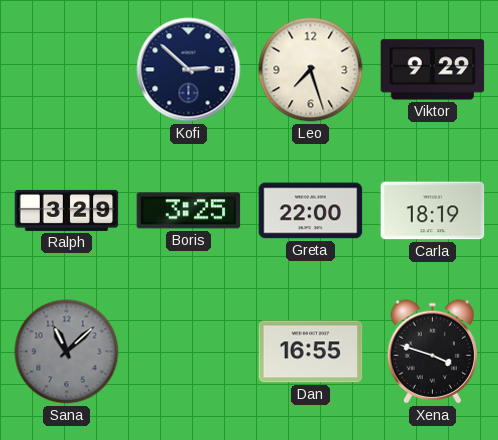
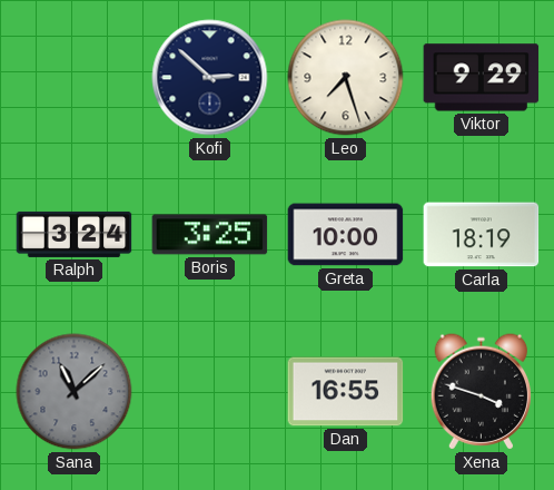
Ralph: 3:29 -> 3:24 (75, 234)
Greta: 22:00 -> 10:00 (346, 235)
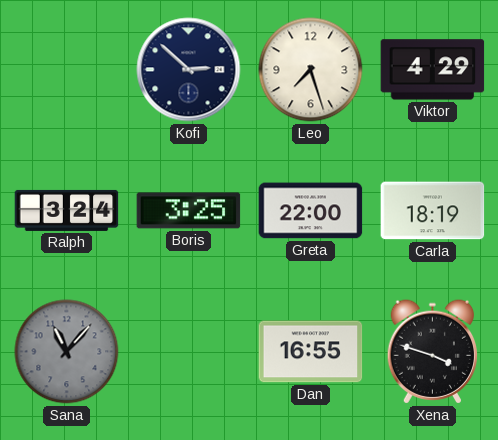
Viktor: 9:29 -> 4:29 (433, 70)
Greta: 10:00 -> 22:00 (311, 211)
Sana: 11:08 -> 11:07 (67, 352)
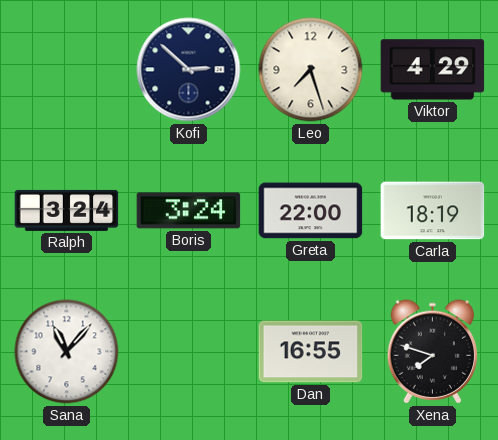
Boris: 3:25 -> 3:24 (189, 211)
Sana dial: grey -> white (67, 352)
Xena: 3:48 -> 7:48 (432, 352)
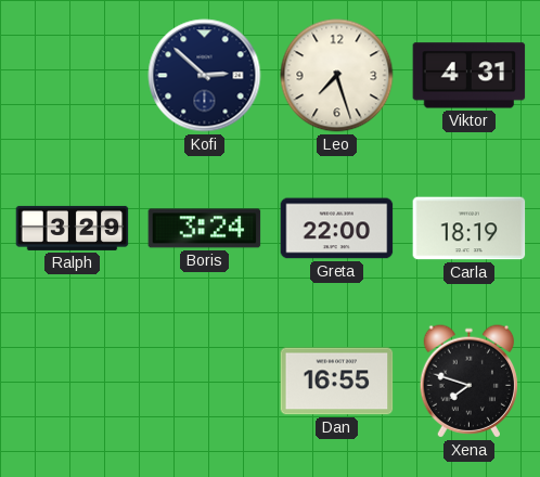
Viktor: 4:29 -> 4:31 (470, 76)
Ralph: 3:24 -> 3:29 (73, 228)
Sana: 11:07 -> none (67, 352)
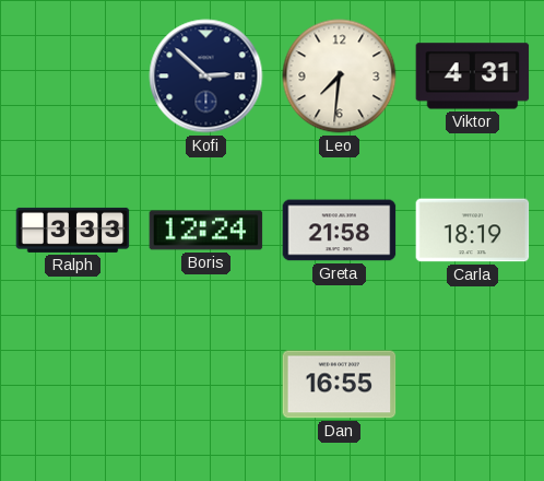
Leo: 7:27 -> 7:31 (340, 77)
Ralph: 3:29 -> 3:33 (73, 230)
Boris: 3:24 -> 12:24 (206, 231)
Greta: 22:00 -> 21:58 (340, 231)
Xena: 7:48 -> none (468, 382)
